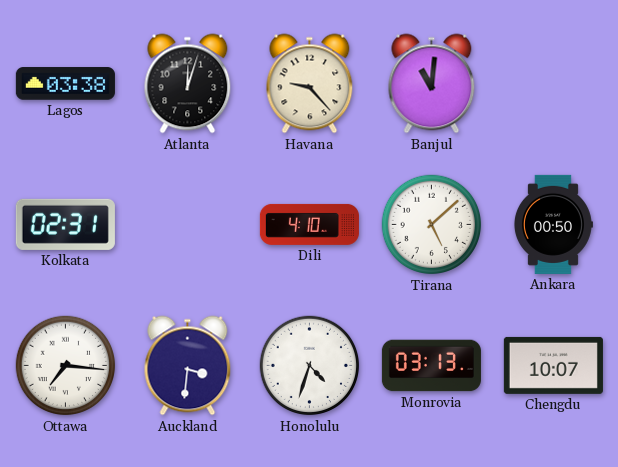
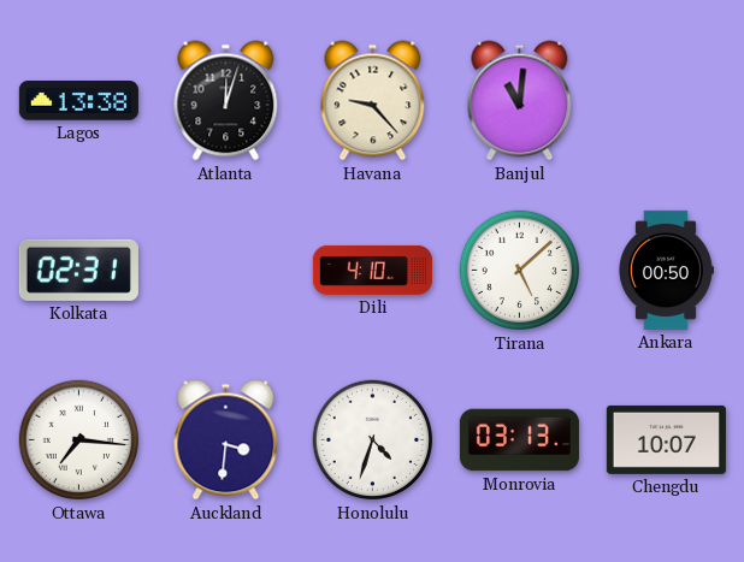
Lagos: 03:38 -> 13:38 (78, 101)
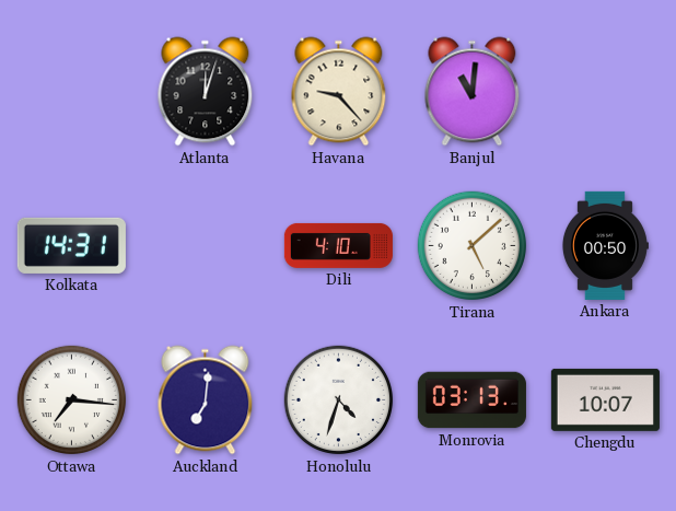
Lagos: 13:38 -> none (78, 101)
Kolkata: 02:31 -> 14:31 (71, 245)
Auckland: 3:31 -> 7:01 (206, 400)
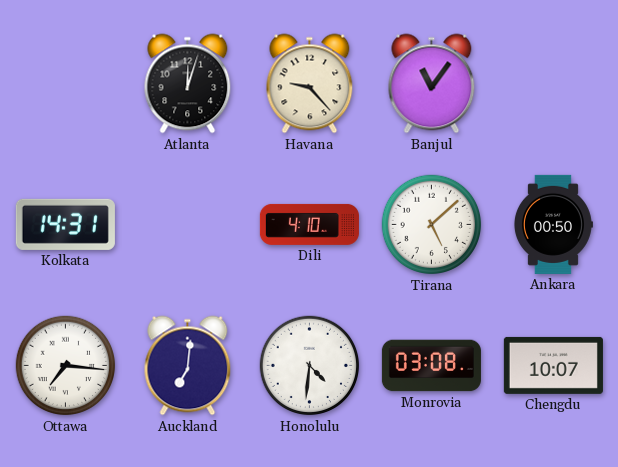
Banjul: 11:01 -> 11:06 (432, 84)
Honolulu: 4:33 -> 4:31 (310, 366)
Monrovia: 03:13 -> 03:08 (431, 366)
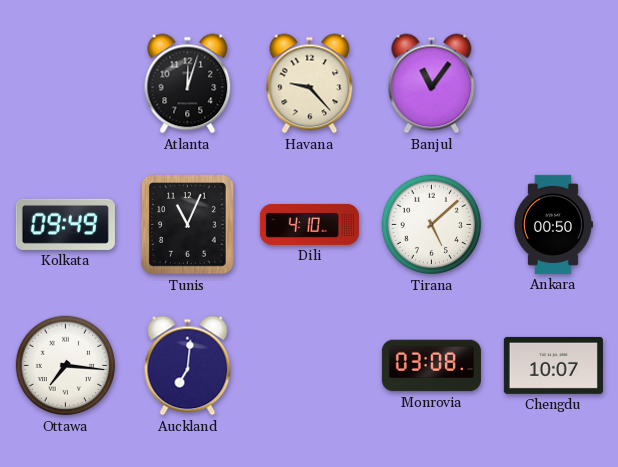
Kolkata: 14:31 -> 09:49 (65, 224)
Tunis: none -> 11:04 (187, 224)
Honolulu: 4:31 -> none (310, 366)
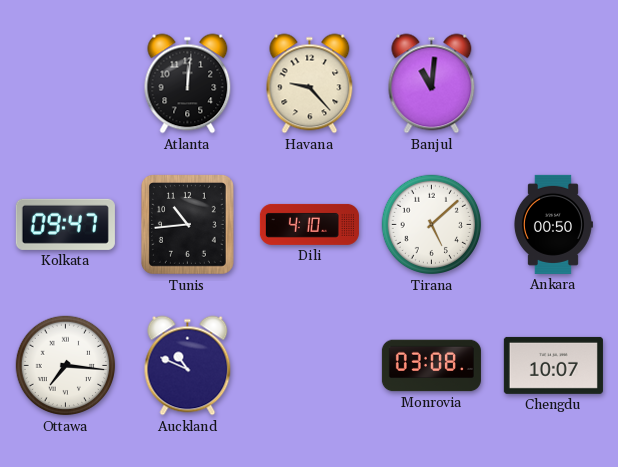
Atlanta: 12:03 -> 12:01 (188, 84)
Banjul: 11:06 -> 11:01 (432, 84)
Kolkata: 09:49 -> 09:47 (65, 224)
Tunis: 11:04 -> 10:44 (187, 224)
Auckland: 7:01 -> 10:49 (188, 366)
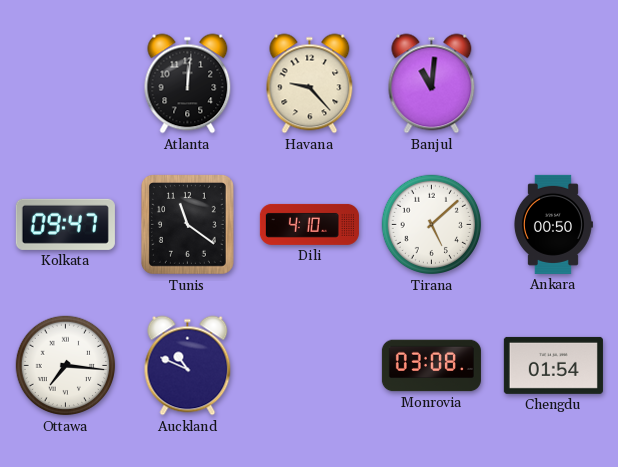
Tunis: 10:44 -> 11:21 (187, 224)
Chengdu: 10:07 -> 01:54 (553, 365)
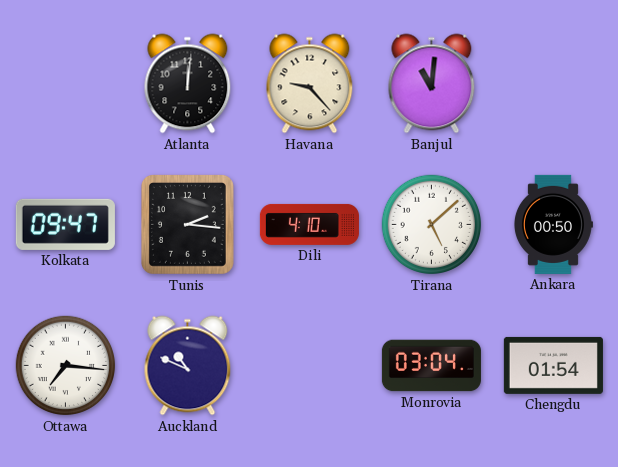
Tunis: 11:21 -> 2:16 (187, 224)
Monrovia: 03:08 -> 03:04 (431, 366)
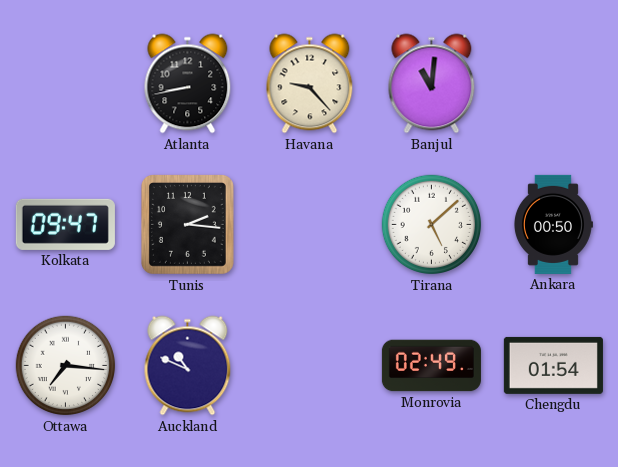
Atlanta: 12:01 -> 8:43 (188, 84)
Dili: 4:10 -> none (309, 224)
Monrovia: 03:04 -> 02:49 (431, 366)
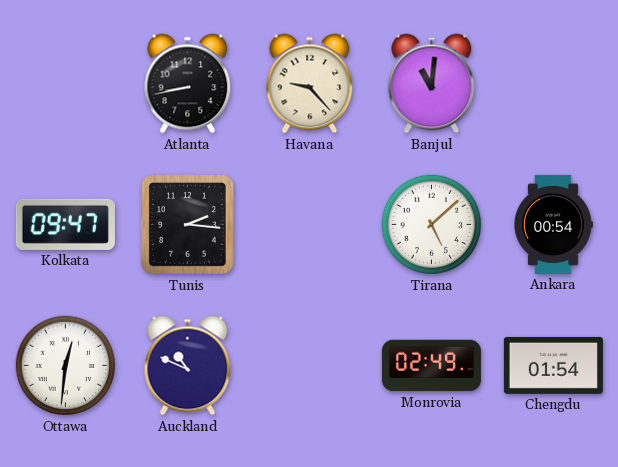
Ankara: 00:50 -> 00:54 (553, 224)
Ottawa: 7:16 -> 12:31 (66, 366)
